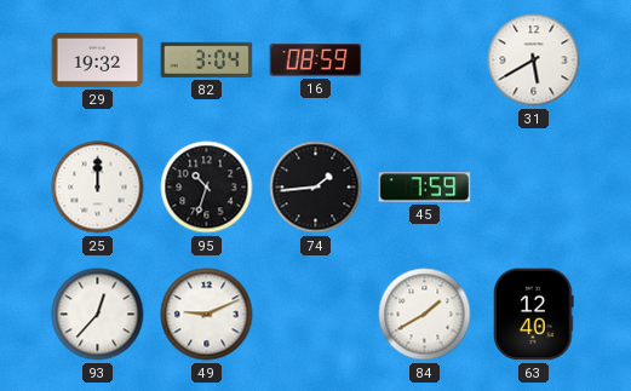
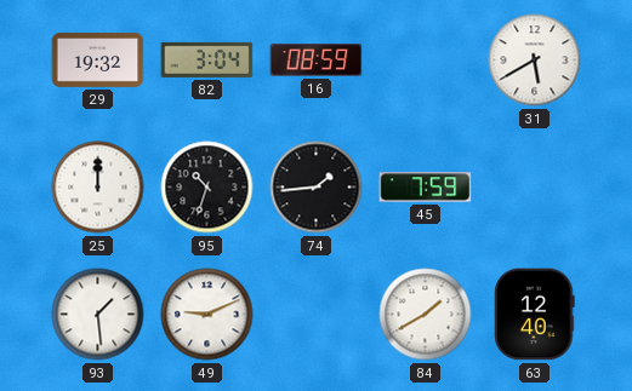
93: 12:37 -> 1:29 (98, 315)
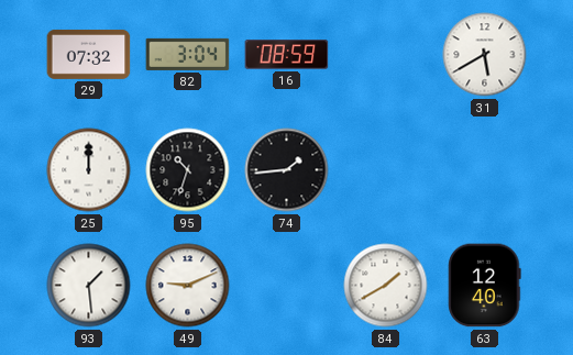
29: 19:32 -> 07:32 (89, 54)
45: 7:59 -> none (426, 188)
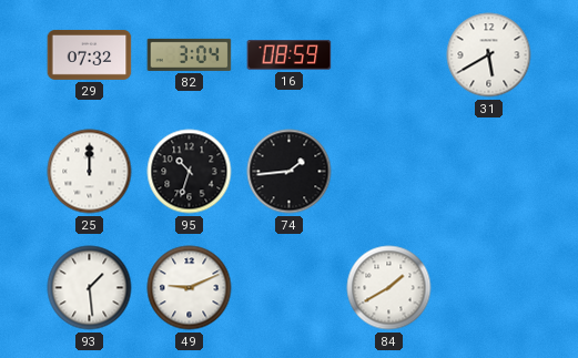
63: 12:40 -> none (485, 286)
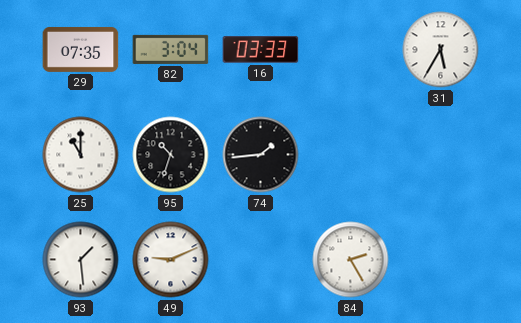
29: 07:32 -> 07:35 (81, 49)
16: 08:59 -> 03:33 (261, 50)
31: 5:40 -> 5:35 (441, 50)
25: 12:00 -> 11:00 (81, 155)
84: 1:40 -> 2:25 (351, 260)
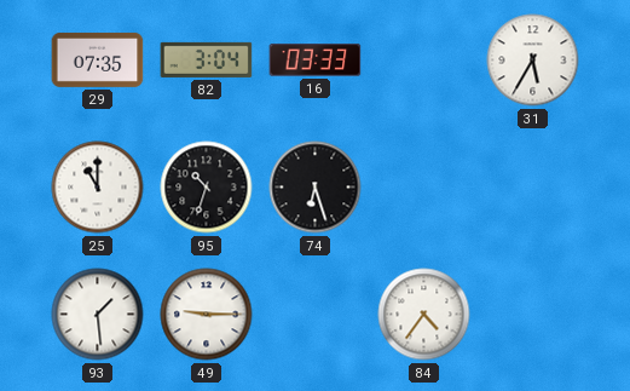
74: 1:44 -> 6:27 (316, 188)
49: 9:11 -> 9:15 (207, 315)
84: 2:25 -> 4:36 (424, 315)
